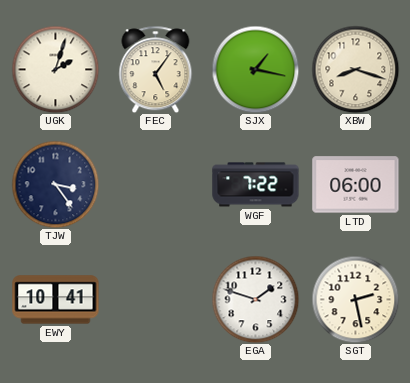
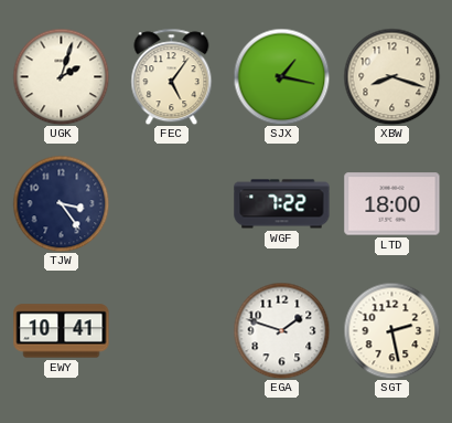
LTD: 06:00 -> 18:00 (392, 204)
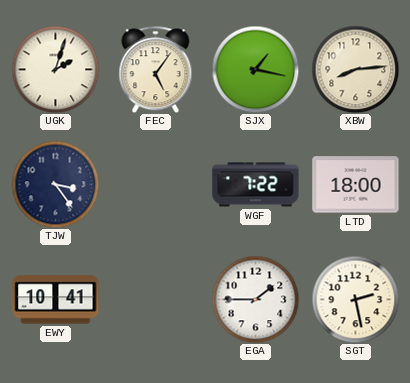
XBW: 8:18 -> 8:14 (355, 69)
EGA: 1:48 -> 1:45 (255, 299)
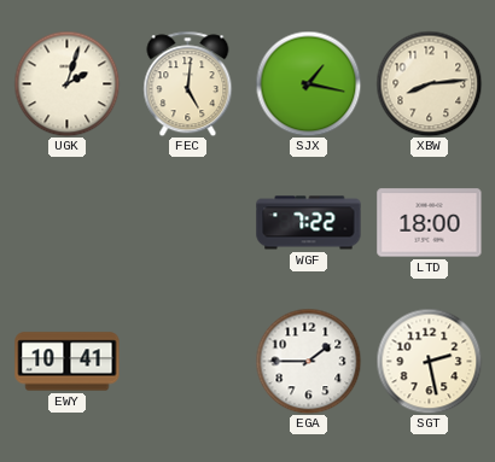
FEC: 5:06 -> 5:01 (188, 83)
TJW: 3:24 -> none (55, 184)
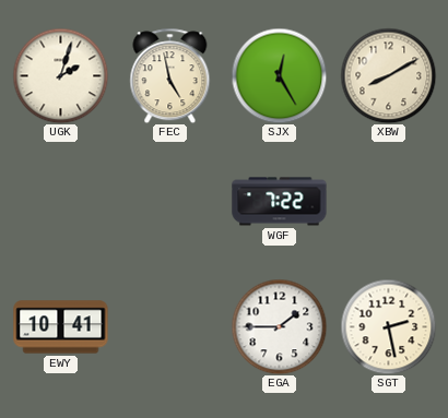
FEC: 5:01 -> 4:58 (170, 75)
SJX: 1:17 -> 12:25 (279, 75)
XBW: 8:14 -> 8:10 (388, 75)
LTD: 18:00 -> none (430, 223)
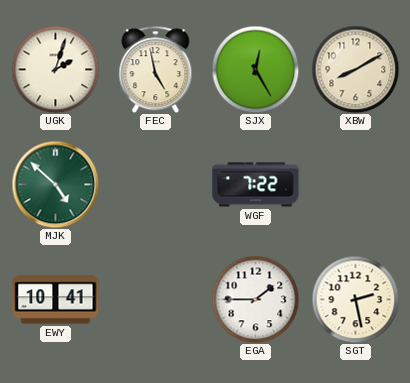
MJK: none -> 4:52 (55, 184)
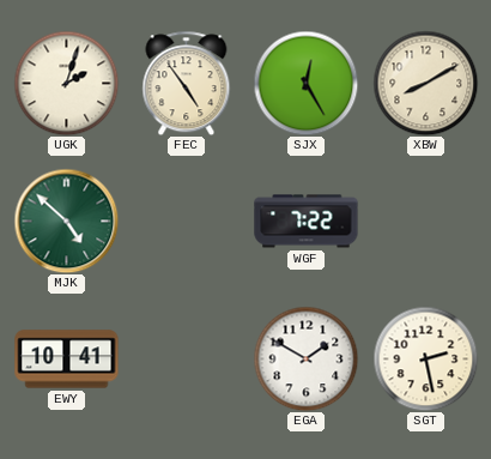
FEC: 4:58 -> 4:54 (187, 83)
EGA: 1:45 -> 1:50 (305, 358)
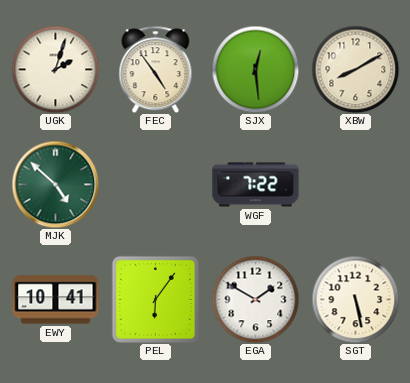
SJX: 12:25 -> 12:29 (255, 69)
PEL: none -> 6:06 (155, 299)
SGT: 2:28 -> 5:28 (355, 299)
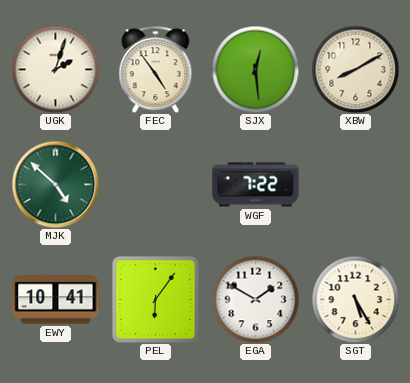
SGT: 5:28 -> 5:25 (355, 299)
